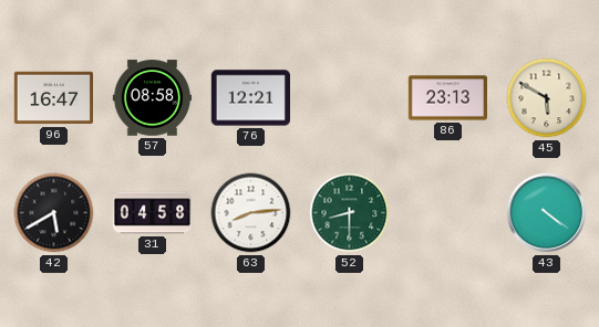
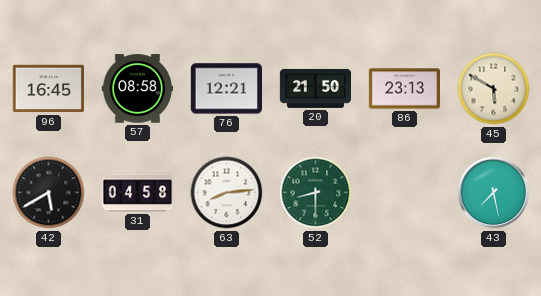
96: 16:47 -> 16:45 (48, 89)
20: none -> 21:50 (316, 88)
43: 4:21 -> 7:28 (494, 193)
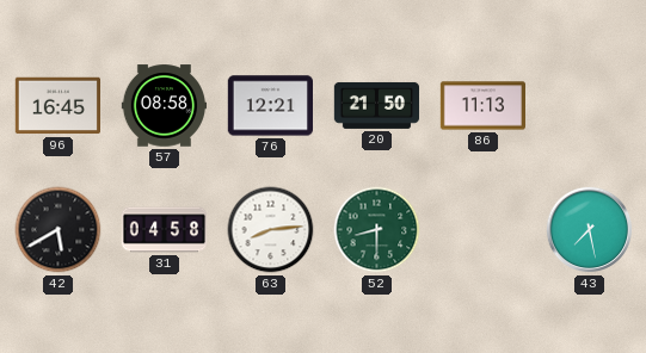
86: 23:13 -> 11:13 (482, 106)
45: 5:50 -> none (494, 89)
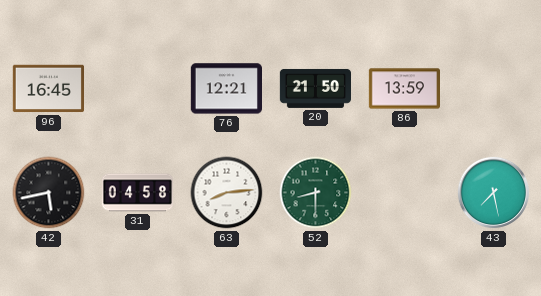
57: 08:58 -> none (164, 106)
86: 11:13 -> 13:59 (404, 89)
42: 5:40 -> 5:43 (49, 193)
